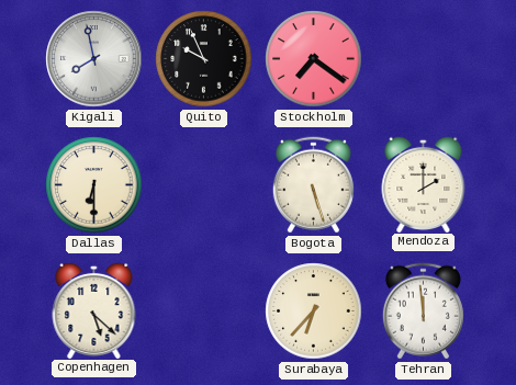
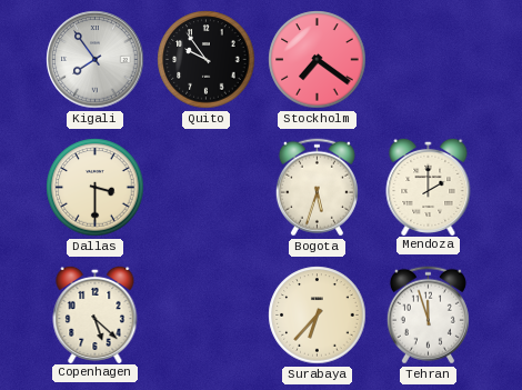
Kigali: 7:58 -> 7:54 (96, 60)
Quito: 9:56 -> 9:54 (207, 60)
Dallas: 6:30 -> 3:30 (96, 188)
Bogota: 5:27 -> 5:33 (317, 188)
Tehran: 11:59 -> 11:57 (428, 316)
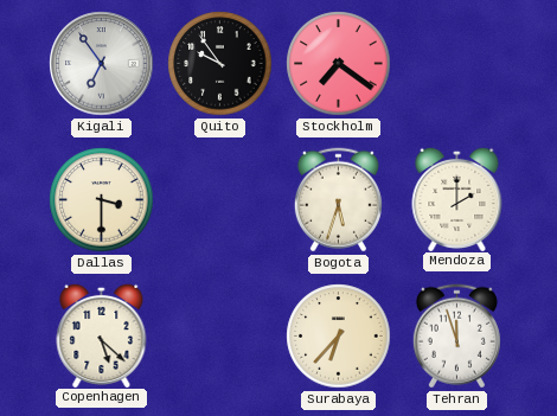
Kigali: 7:54 -> 6:54 (102, 64)
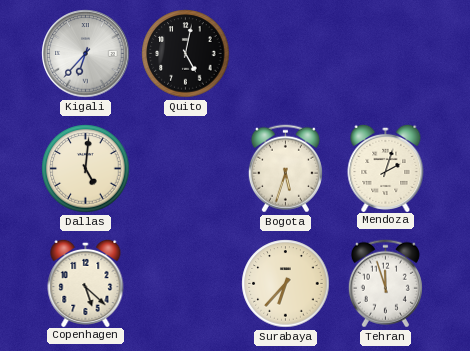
Kigali: 6:54 -> 6:37 (86, 54)
Quito: 9:54 -> 5:02 (186, 54)
Stockholm: 7:21 -> none (339, 64)
Dallas: 3:30 -> 5:01 (86, 169)
Mendoza: 2:00 -> 2:03 (386, 167)
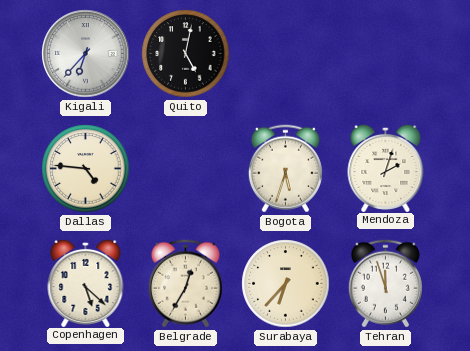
Dallas: 5:01 -> 4:46 (86, 169)
Belgrade: none -> 12:35 (185, 284)
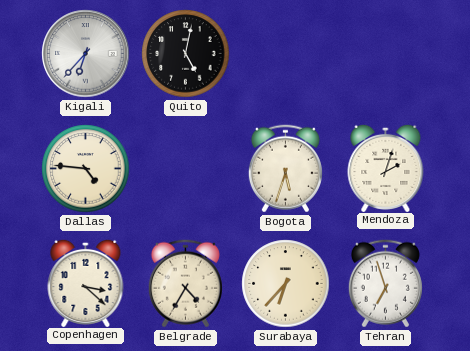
Copenhagen: 5:22 -> 3:22 (86, 282)
Belgrade: 12:35 -> 4:35 (185, 284)
Tehran: 11:57 -> 6:57 (385, 284)
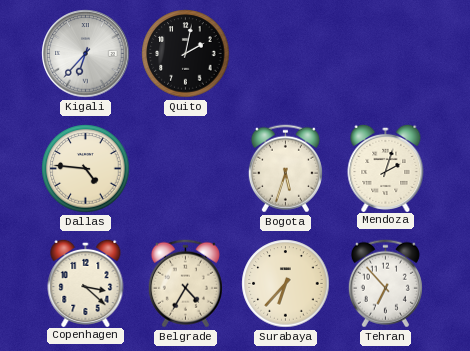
Quito: 5:02 -> 2:02 (186, 54)
Tehran: 6:57 -> 6:53 (385, 284)
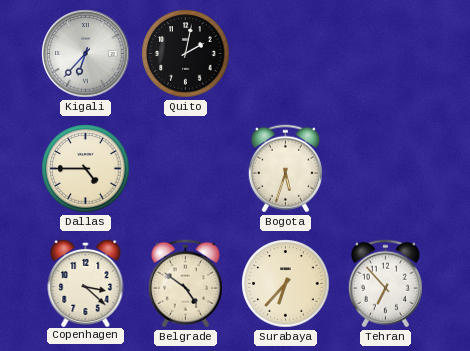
Dallas: 4:46 -> 4:45 (86, 169)
Mendoza: 2:03 -> none (386, 167)
Belgrade: 4:35 -> 4:51 (185, 284)
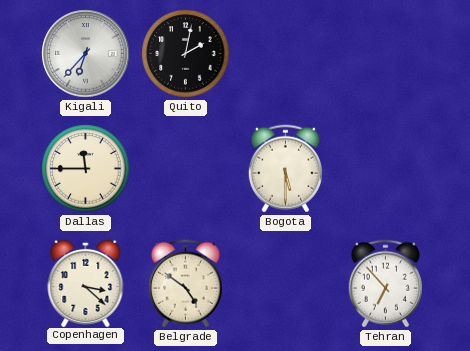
Dallas: 4:45 -> 11:45 (86, 169)
Bogota: 5:33 -> 5:30 (285, 169)
Surabaya: 6:37 -> none (286, 284)
